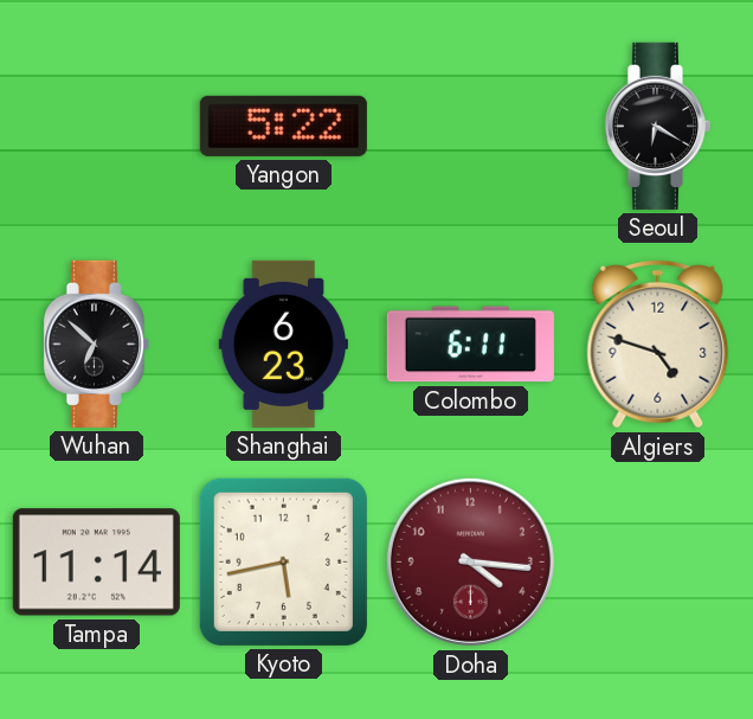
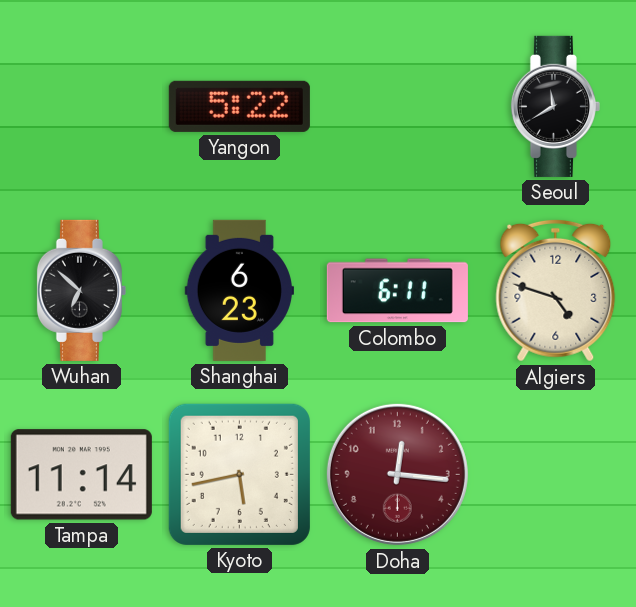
Seoul: 6:20 -> 11:40 (555, 106)
Doha: 4:16 -> 12:16 (397, 474)
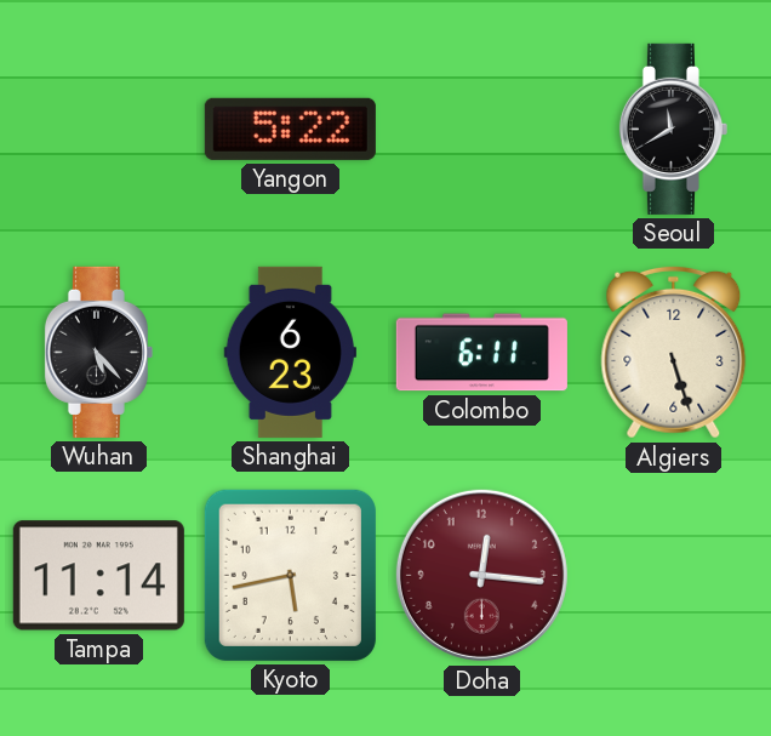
Wuhan: 6:52 -> 5:23 (98, 352)
Algiers: 4:48 -> 5:27 (674, 352)
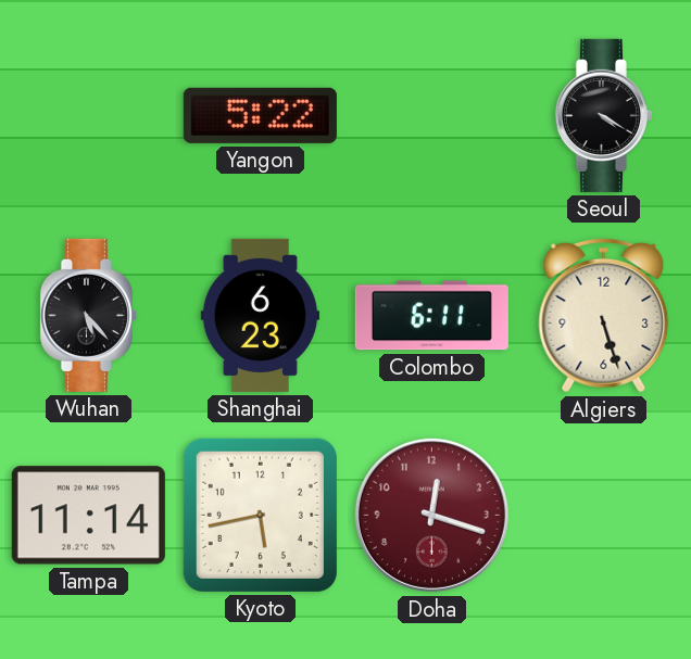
Seoul: 11:40 -> 4:20 (603, 115)
Doha: 12:16 -> 12:18 (431, 515)
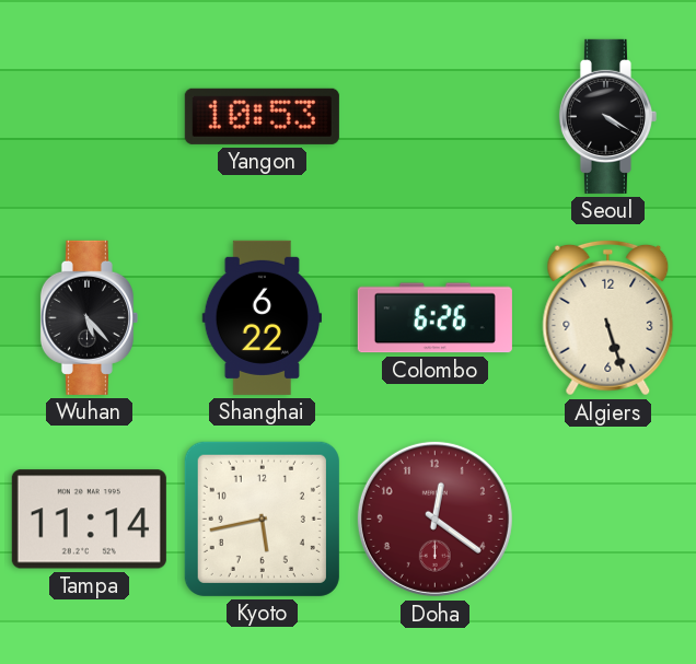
Yangon: 5:22 -> 10:53 (262, 116)
Shanghai: 6:23 -> 6:22 (262, 317)
Colombo: 6:11 -> 6:26 (434, 318)
Doha: 12:18 -> 12:21 (434, 519)
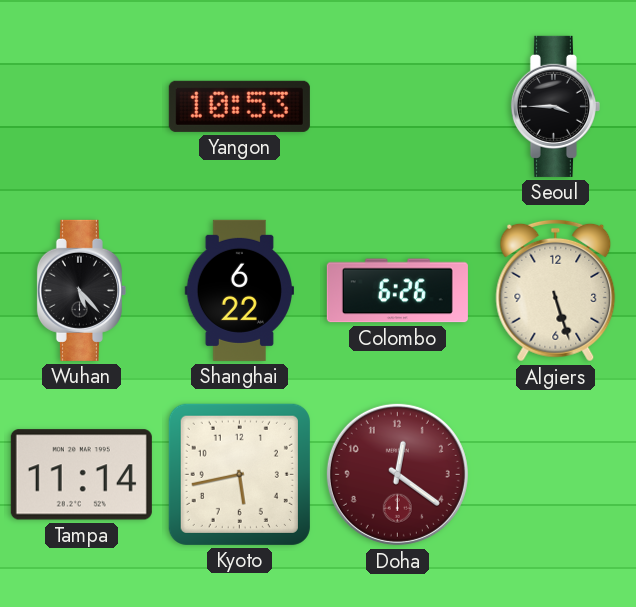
Seoul: 4:20 -> 3:45 (555, 106)
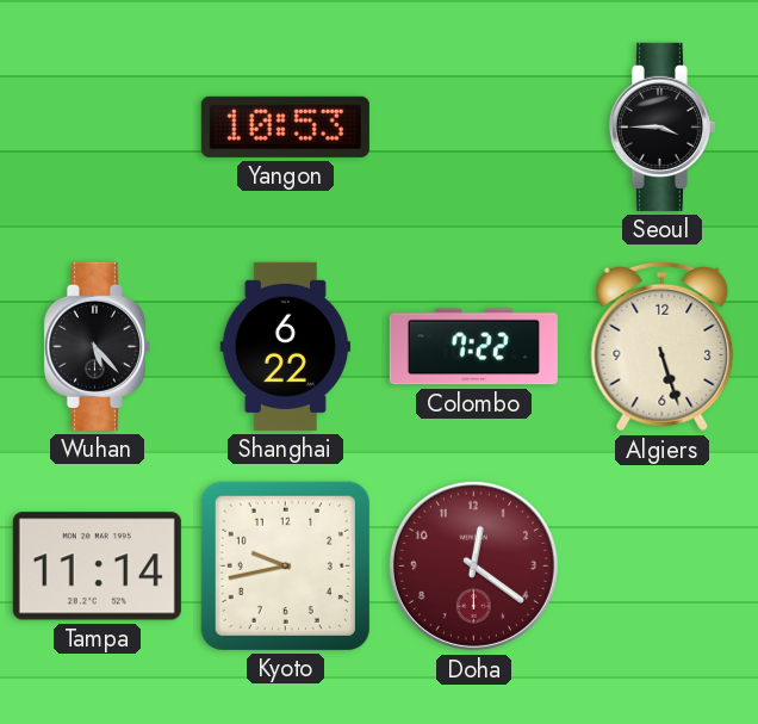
Colombo: 6:26 -> 7:22 (473, 347)
Kyoto: 5:43 -> 9:43 (285, 565)
